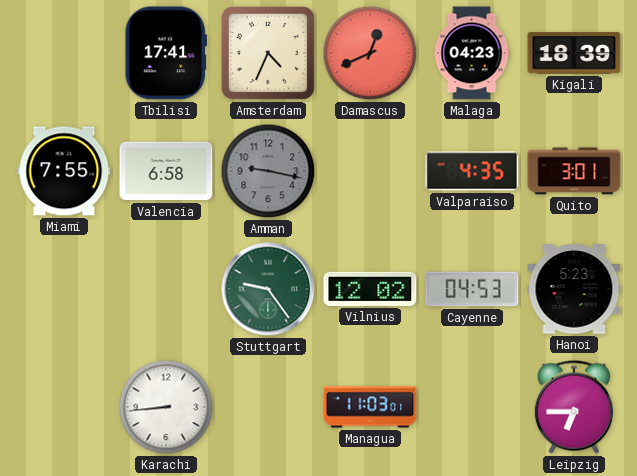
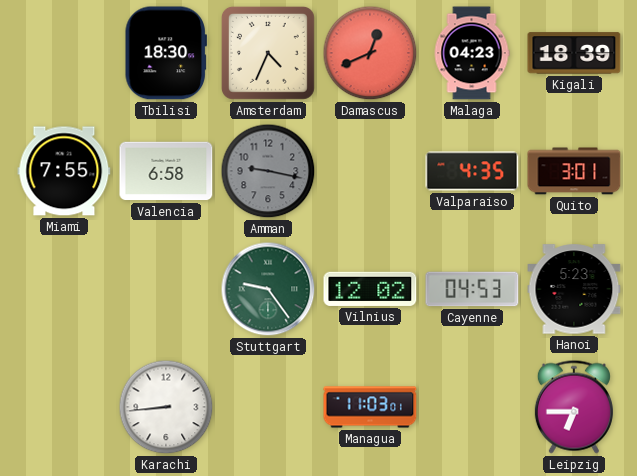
Tbilisi: 17:41 -> 18:30 (166, 53)
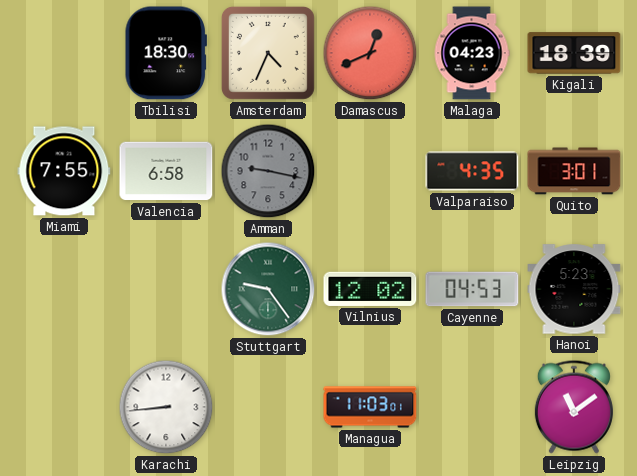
Leipzig: 6:45 -> 11:09 (574, 407)
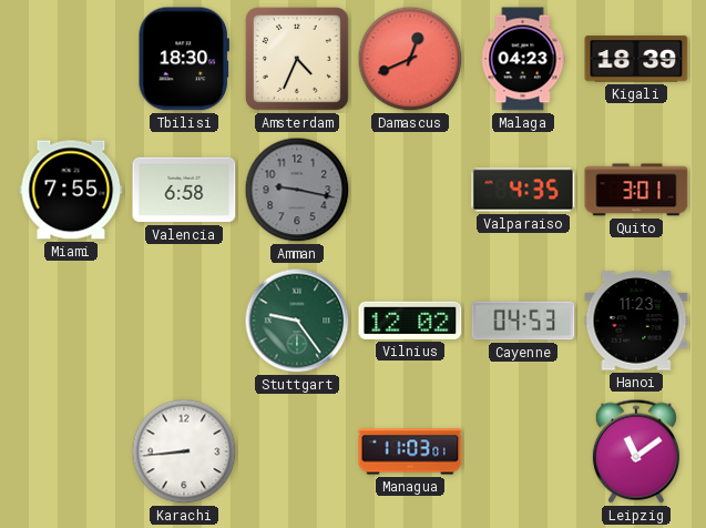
Hanoi: 5:23 -> 11:23 (636, 321)
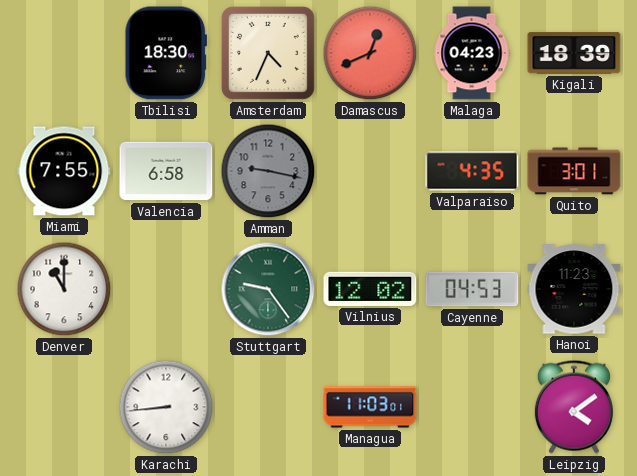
Denver: none -> 11:00 (64, 289)
Leipzig: 11:09 -> 4:09 (574, 407)
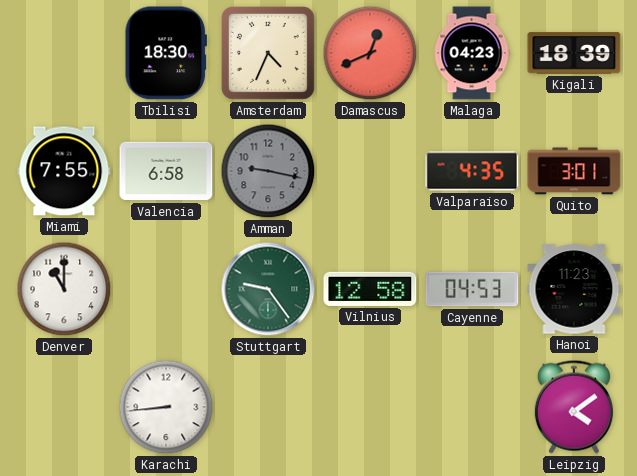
Vilnius: 12:02 -> 12:58 (370, 289)
Managua: 11:03 -> none (370, 407)
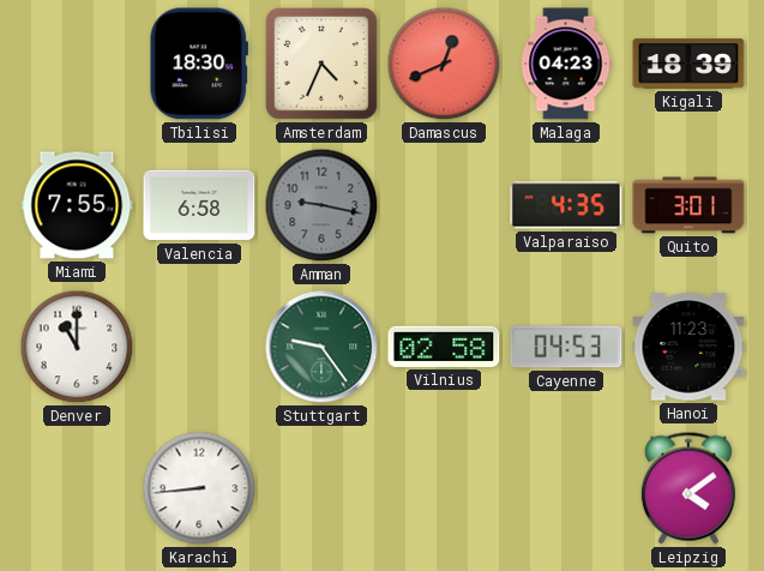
Vilnius: 12:58 -> 02:58 (444, 347)
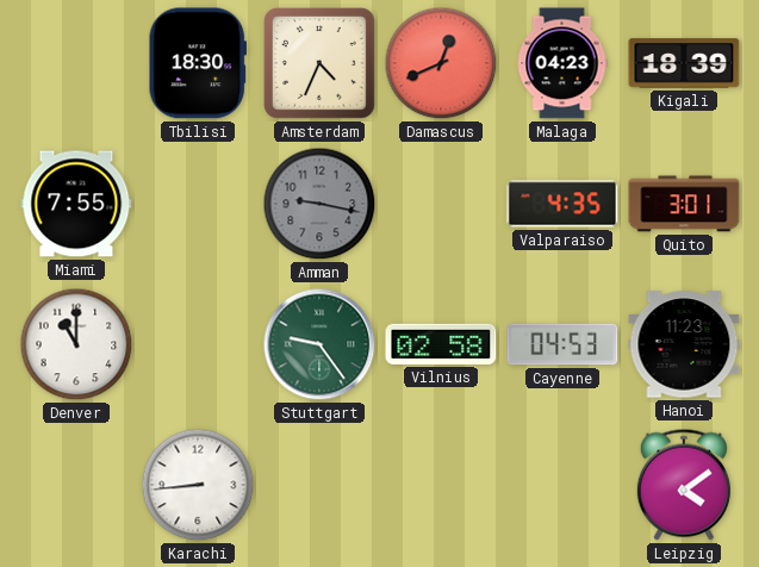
Valencia: 6:58 -> none (199, 205)
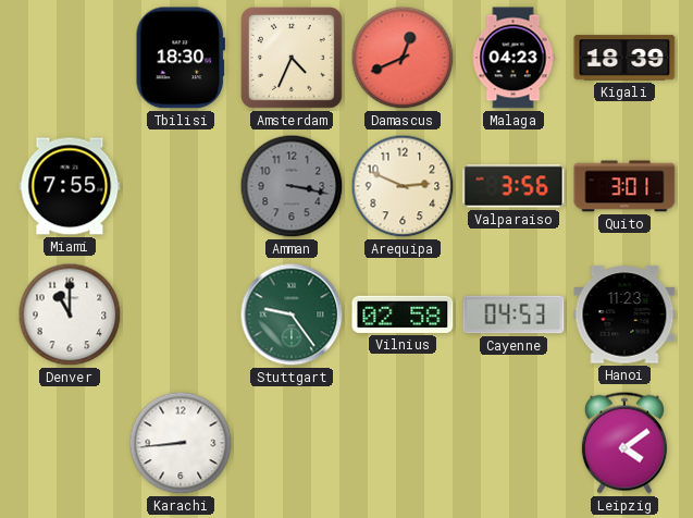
Amman: 9:17 -> 3:17 (292, 186)
Arequipa: none -> 2:49 (403, 186)
Valparaiso: 4:35 -> 3:56 (513, 186)
